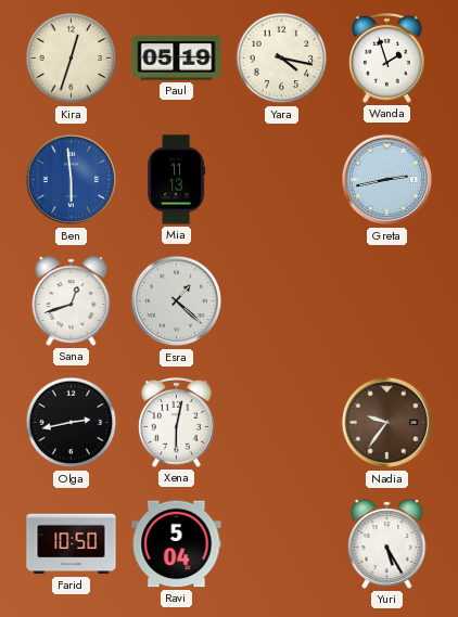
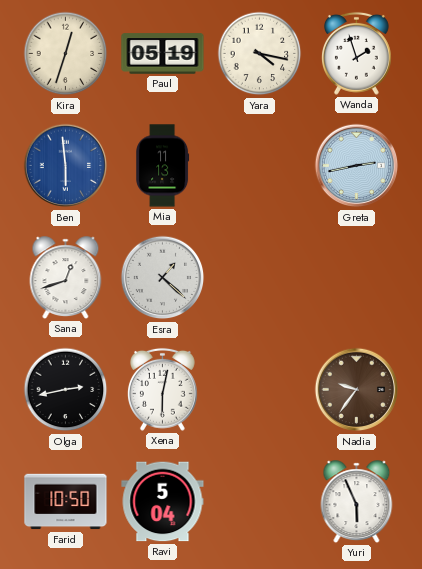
Yuri: 5:25 -> 5:56 (357, 502)
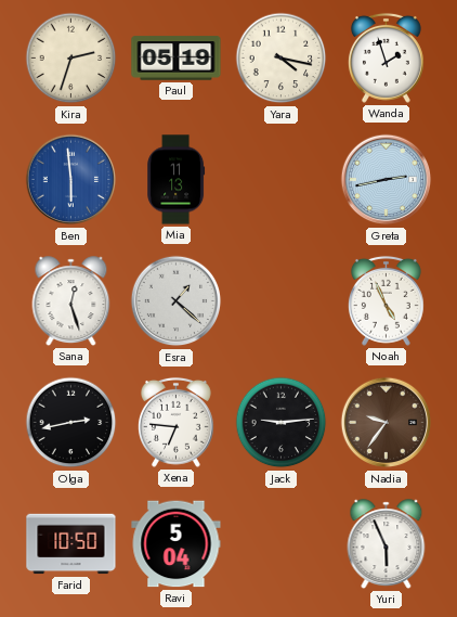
Kira: 12:33 -> 2:33 (71, 59)
Sana: 12:42 -> 12:27 (71, 301)
Noah: none -> 4:56 (386, 300)
Xena: 6:02 -> 6:46 (175, 422)
Jack: none -> 9:14 (282, 423)
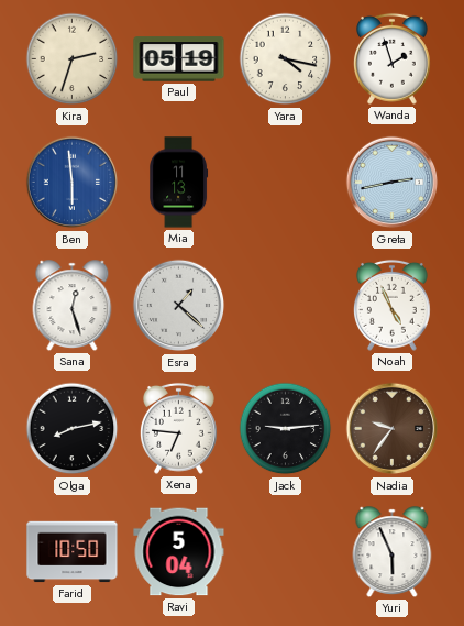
Olga: 2:43 -> 8:13 (73, 429)
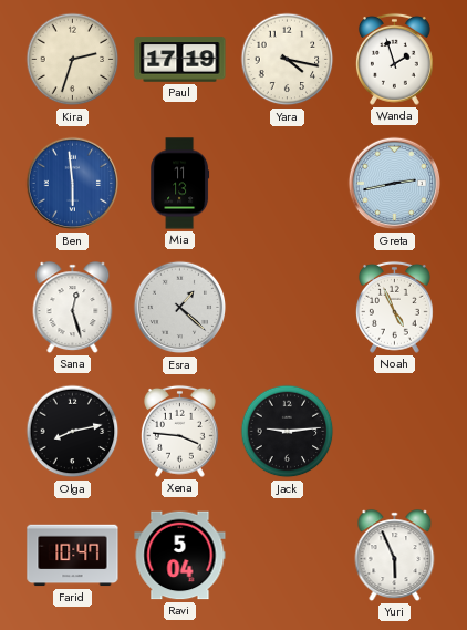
Paul: 05:19 -> 17:19 (180, 60)
Xena: 6:46 -> 3:46 (179, 431)
Nadia: 9:36 -> none (393, 429)
Farid: 10:50 -> 10:47 (73, 556)
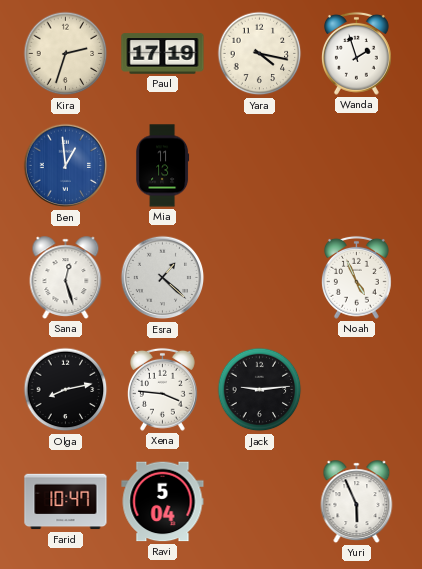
Ben: 5:59 -> 12:59 (66, 166)
Greta: 2:43 -> none (395, 184)
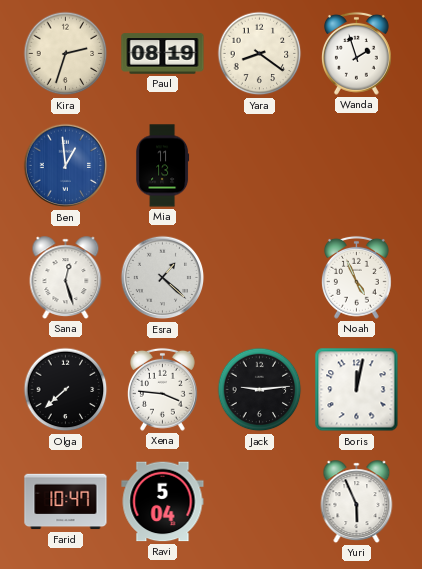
Paul: 17:19 -> 08:19 (163, 54)
Yara: 4:17 -> 8:21 (260, 54)
Olga: 8:13 -> 7:38 (66, 390)
Boris: none -> 12:02 (357, 390)
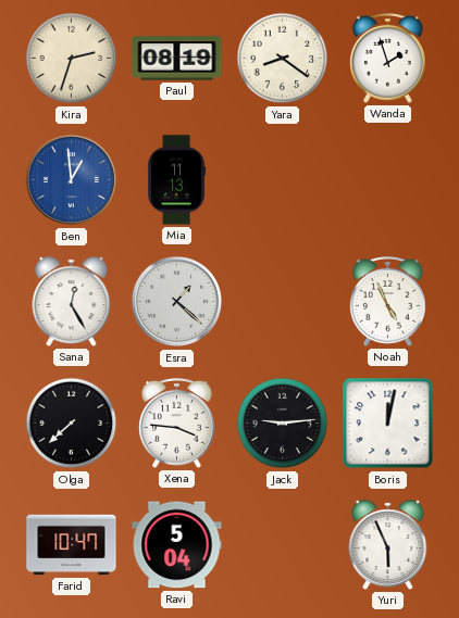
Sana: 12:27 -> 12:25 (72, 302)
